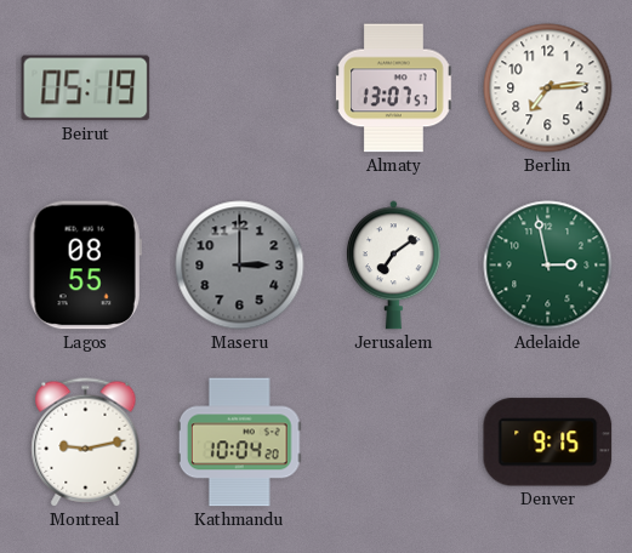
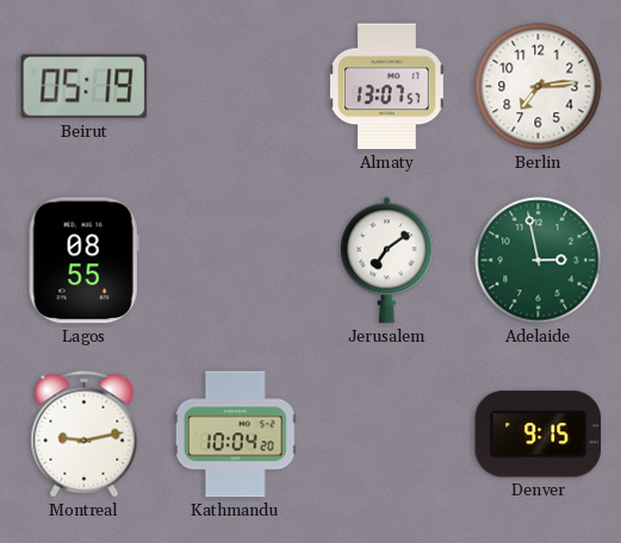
Maseru: 3:00 -> none (240, 266)
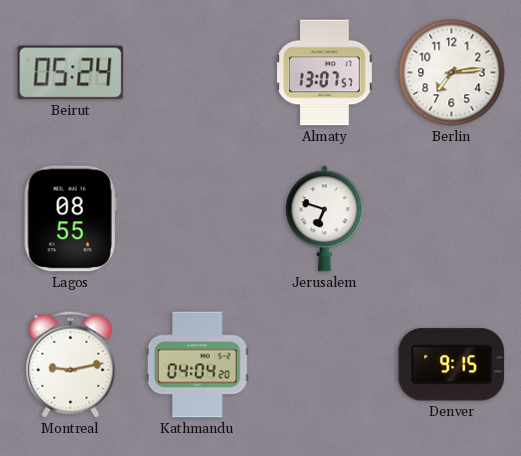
Beirut: 05:19 -> 05:24 (71, 73)
Jerusalem: 7:09 -> 6:48 (324, 219)
Adelaide: 2:58 -> none (539, 261)
Kathmandu: 10:04 -> 04:04 (197, 365)
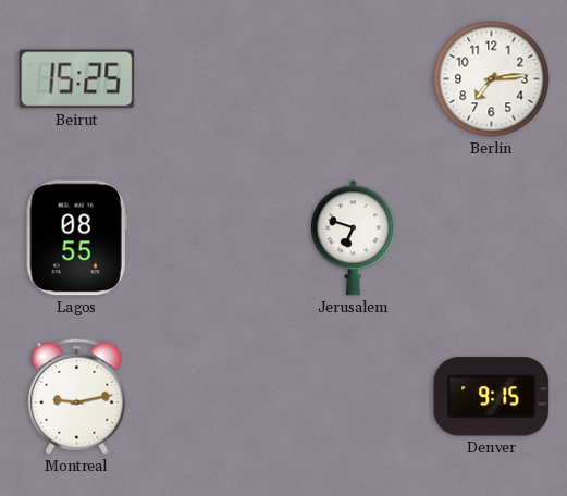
Beirut: 05:24 -> 15:25 (77, 79)
Almaty: 13:07 -> none (325, 73)
Kathmandu: 04:04 -> none (197, 365)
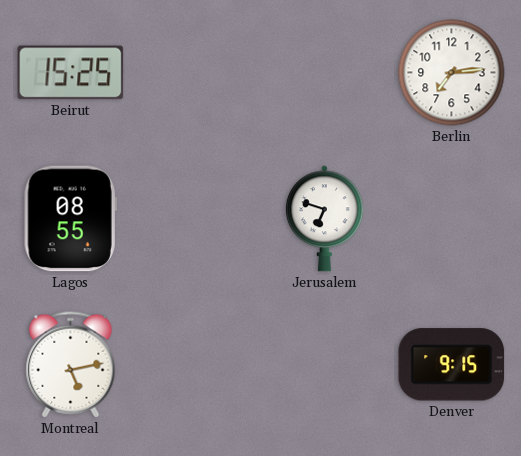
Montreal: 9:13 -> 5:13 (71, 365)
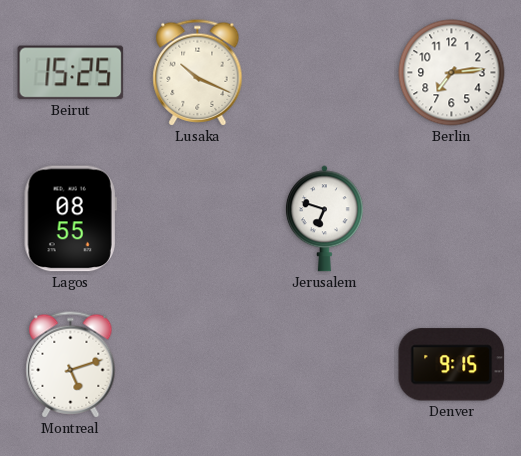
Lusaka: none -> 10:19 (198, 73)
Montreal: 5:13 -> 5:12 (71, 365)
